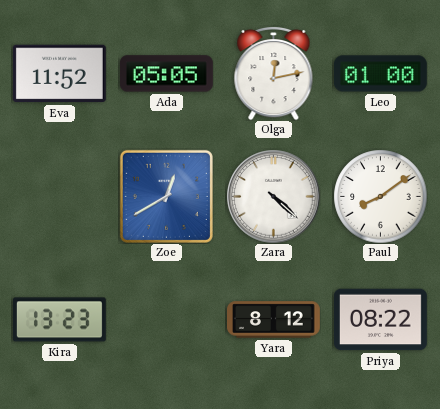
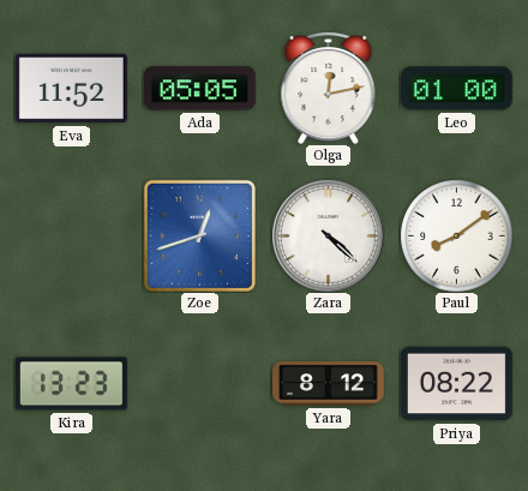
Zoe: 12:40 -> 12:42 (199, 235)
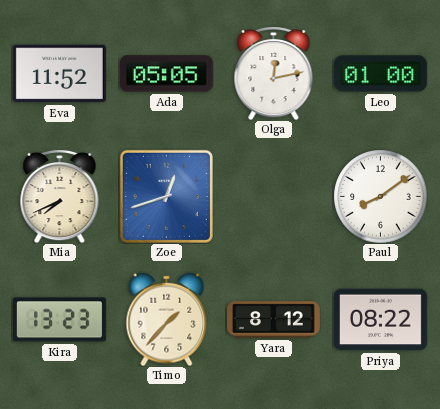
Mia: none -> 7:41 (60, 196)
Zara: 4:22 -> none (328, 235)
Timo: none -> 1:37 (167, 319)
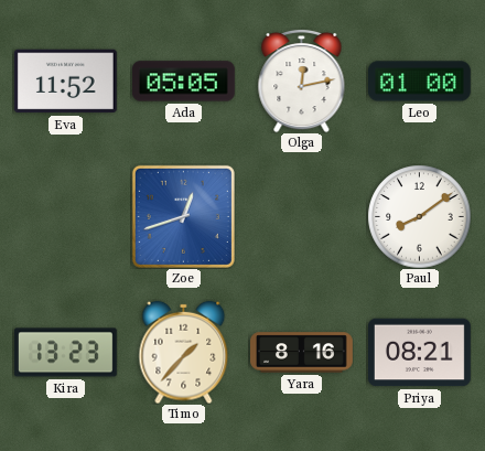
Mia: 7:41 -> none (60, 196)
Yara: 8:12 -> 8:16 (302, 353)
Priya: 08:22 -> 08:21 (419, 353)
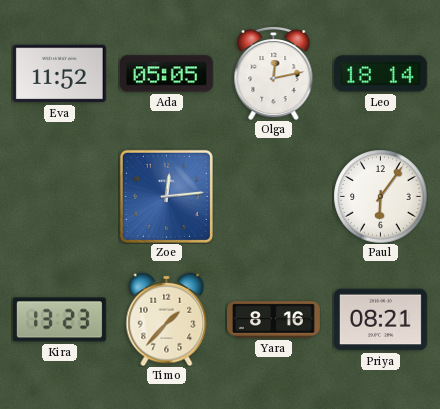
Leo: 01:00 -> 18:14 (380, 74)
Zoe: 12:42 -> 12:14 (166, 196)
Paul: 8:09 -> 6:06 (380, 196)
